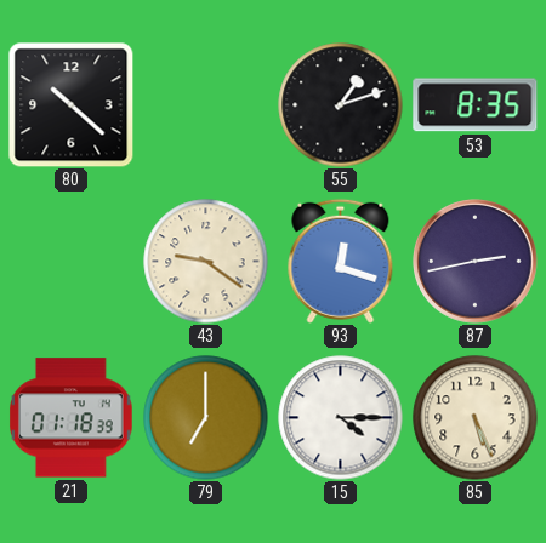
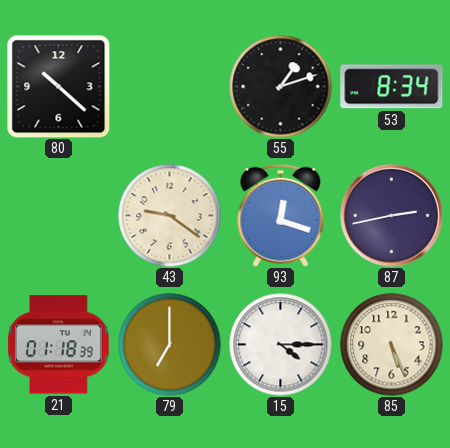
53: 8:35 -> 8:34 (392, 87)
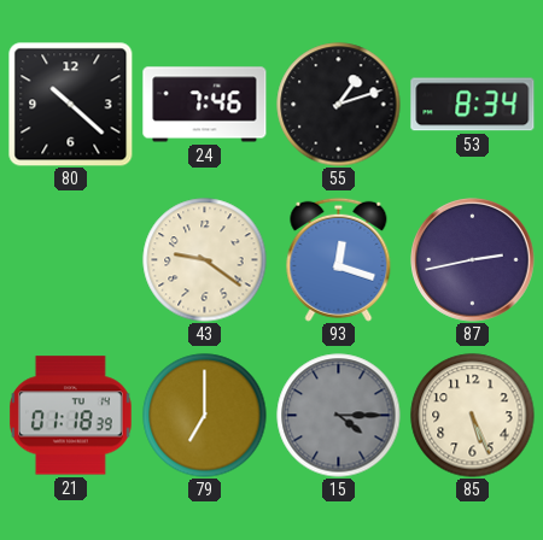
24: none -> 7:46 (205, 105)
15 dial: white -> grey (339, 416)
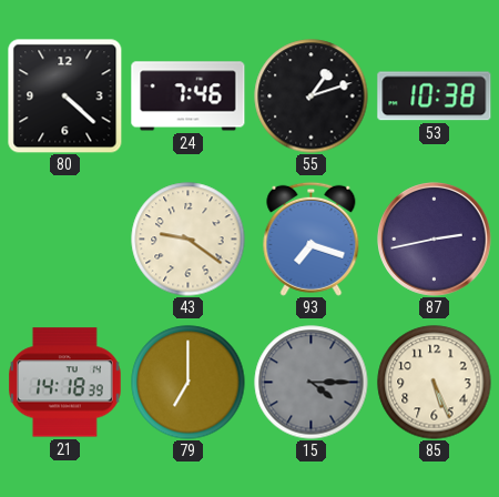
80: 10:22 -> 4:22 (65, 97)
53: 8:34 -> 10:38 (435, 97)
93: 12:18 -> 7:18 (312, 239)
21: 01:18 -> 14:18 (65, 383)
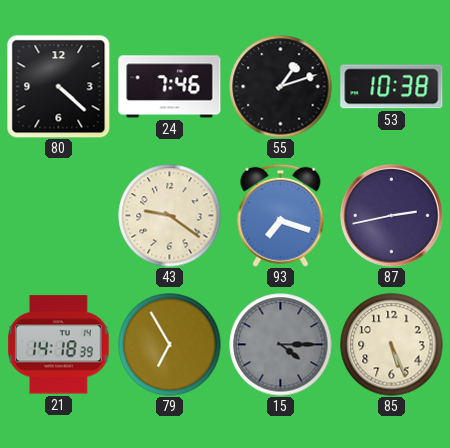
79: 7:00 -> 6:55 (170, 345)
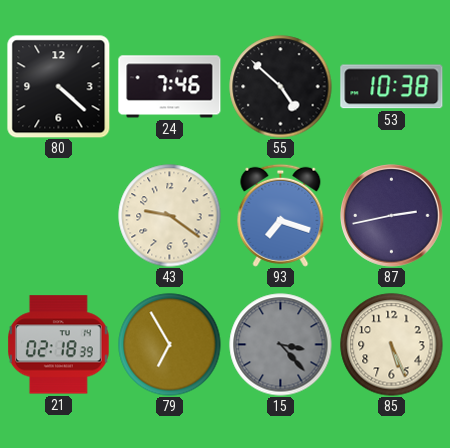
55: 1:12 -> 4:52 (281, 87)
21: 14:18 -> 02:18 (59, 345)
15: 4:15 -> 3:23 (281, 345)
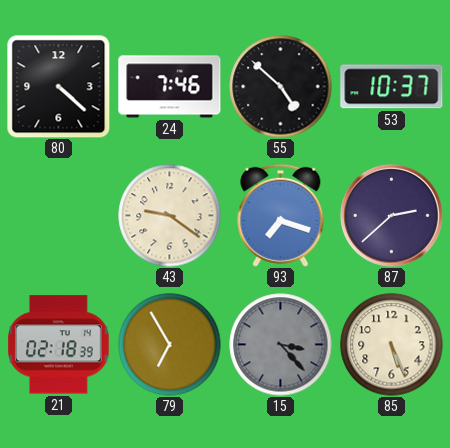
53: 10:38 -> 10:37 (392, 87)
87: 2:43 -> 2:38 (392, 216)
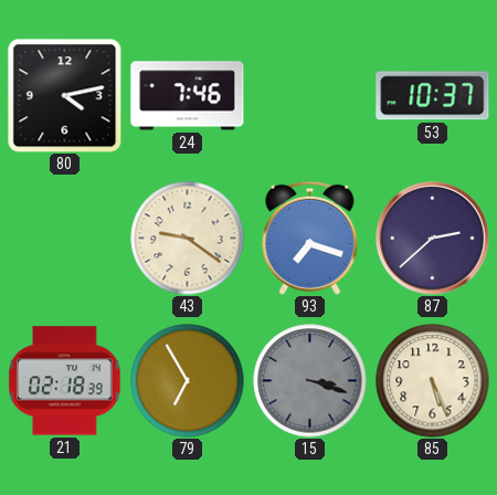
80: 4:22 -> 4:13 (65, 96)
55: 4:52 -> none (281, 87)
15: 3:23 -> 3:18 (310, 381)
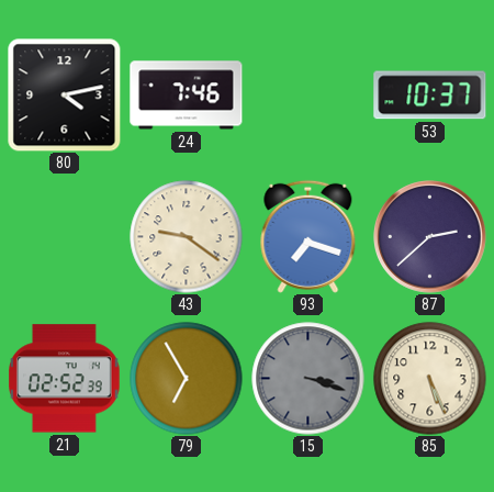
21: 02:18 -> 02:52 (65, 379)
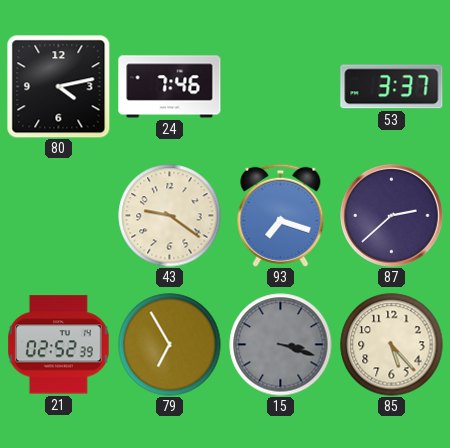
53: 10:37 -> 3:37 (392, 87)
85: 5:26 -> 5:23 (392, 345)
